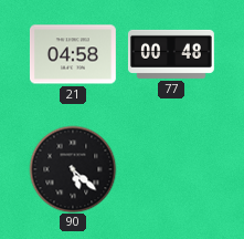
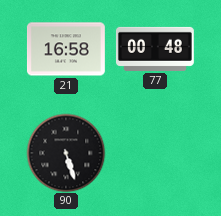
21: 04:58 -> 16:58 (66, 49)
90: 5:22 -> 5:27 (66, 153)
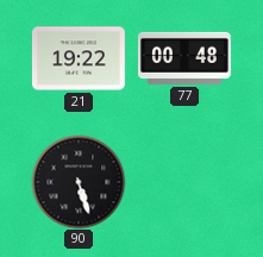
21: 16:58 -> 19:22 (79, 58)
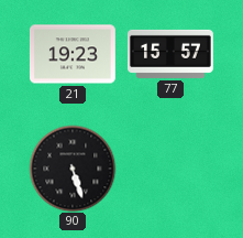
21: 19:22 -> 19:23 (73, 54)
77: 00:48 -> 15:57 (170, 54)
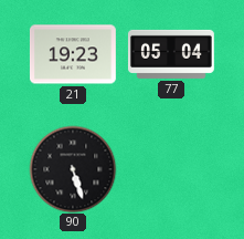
77: 15:57 -> 05:04 (171, 54)
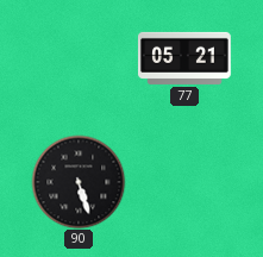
21: 19:23 -> none (73, 54)
77: 05:04 -> 05:21 (184, 58)
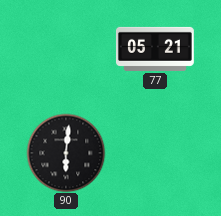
90: 5:27 -> 6:01 (66, 153)
